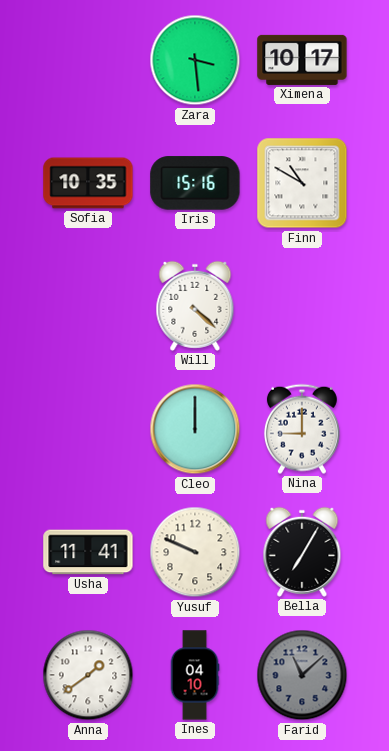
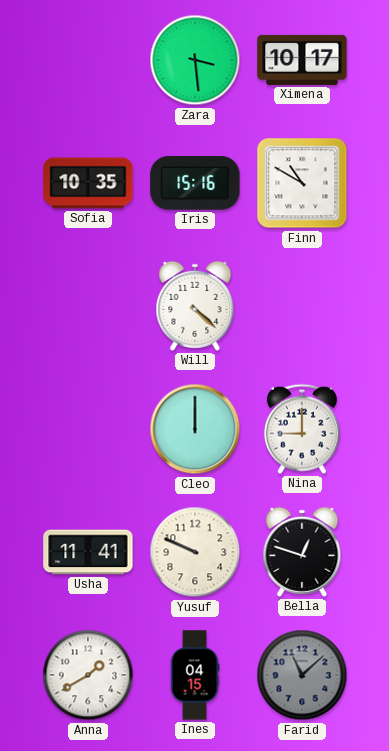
Bella: 7:05 -> 12:48 (302, 552)
Anna: 1:39 -> 1:40 (88, 675)
Ines: 04:10 -> 04:15 (195, 675)
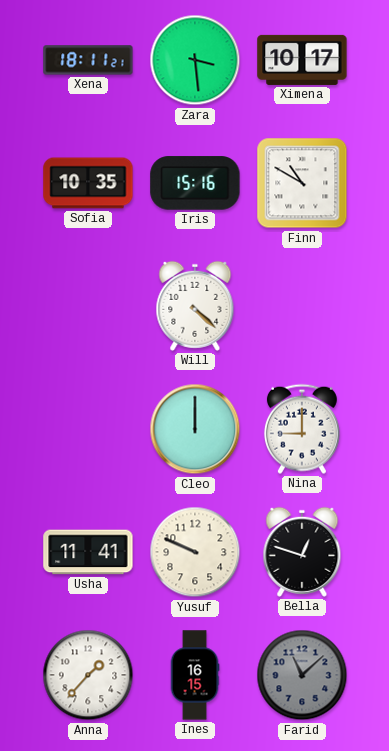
Xena: none -> 18:11 (88, 60)
Anna: 1:40 -> 1:37 (88, 675)
Ines: 04:15 -> 16:15 (195, 675)
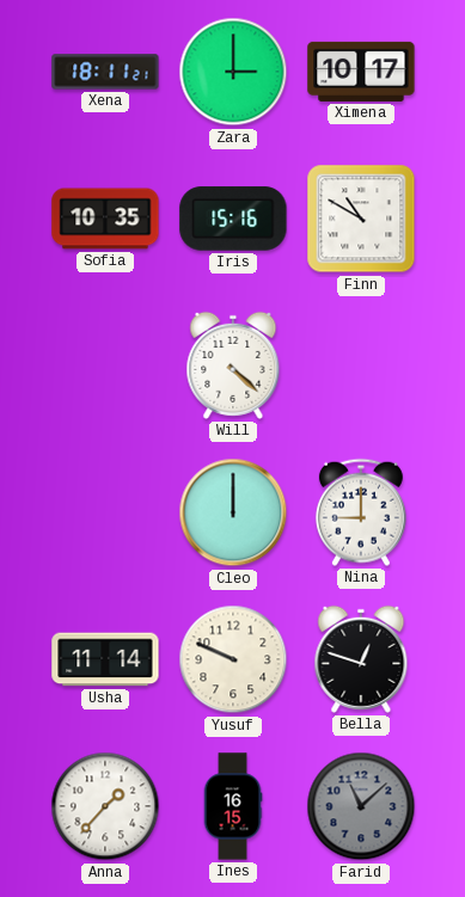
Zara: 3:29 -> 3:00 (233, 72)
Usha: 11:41 -> 11:14 (105, 659)
